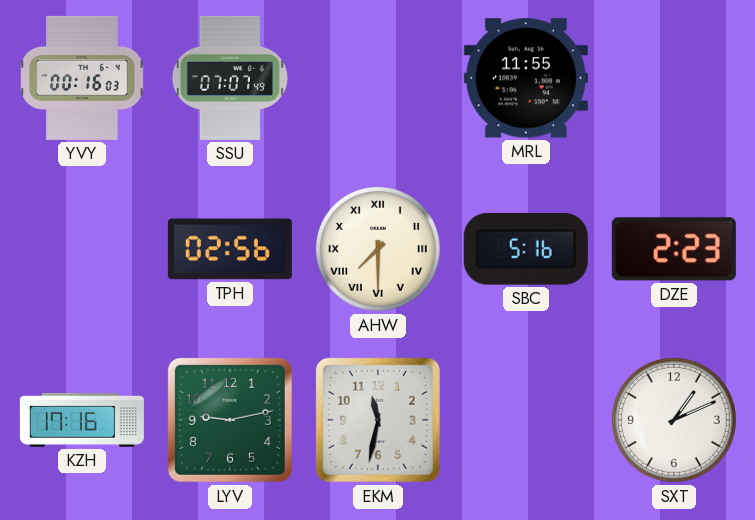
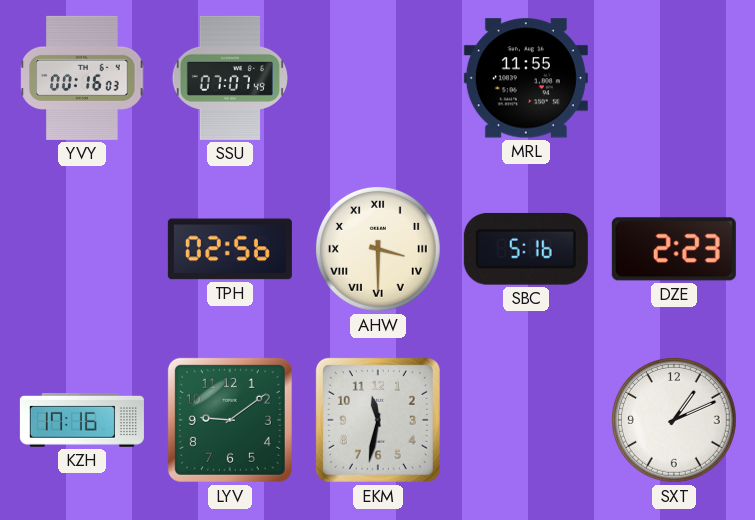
AHW: 7:30 -> 3:30 (379, 250)
LYV: 9:13 -> 9:09 (230, 420)
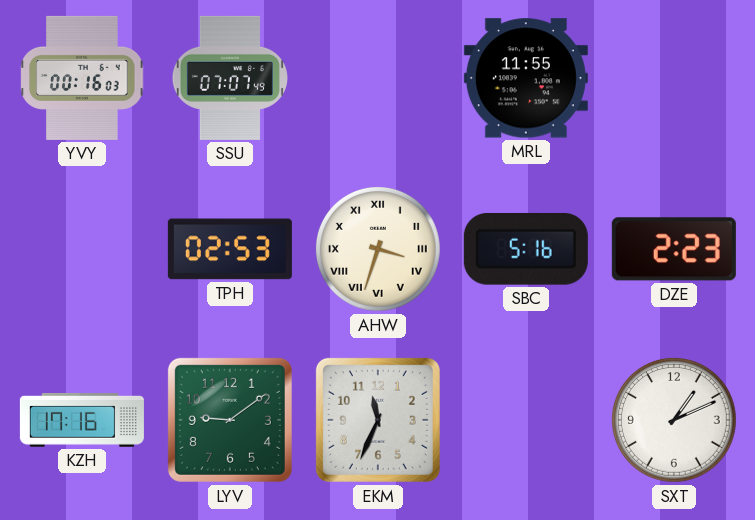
TPH: 02:56 -> 02:53 (230, 249)
AHW: 3:30 -> 3:33 (379, 250)
EKM: 11:32 -> 11:34 (378, 420)
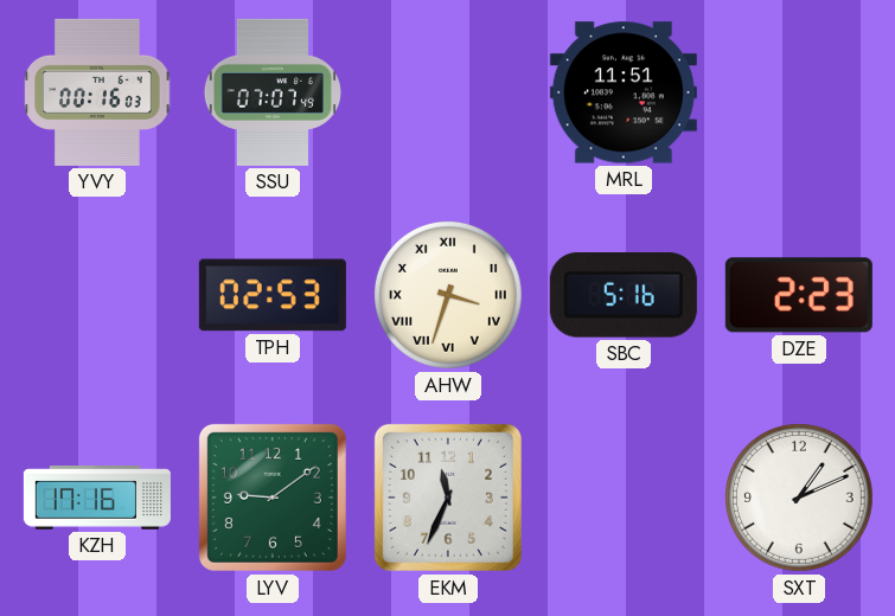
MRL: 11:55 -> 11:51 (624, 92)
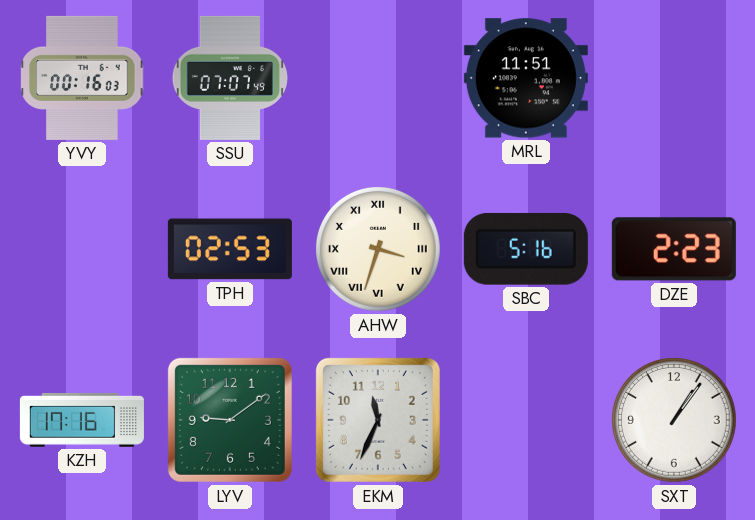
SXT: 1:11 -> 1:06 (675, 421)
